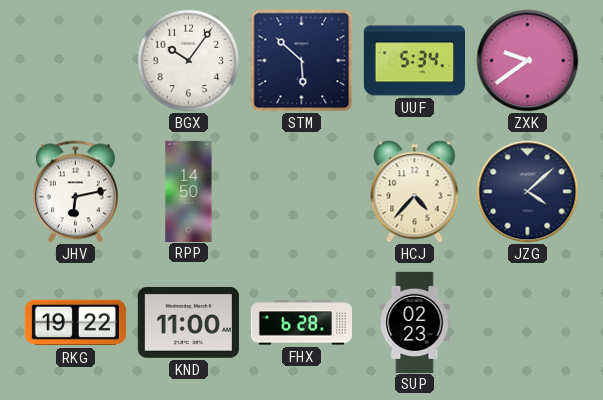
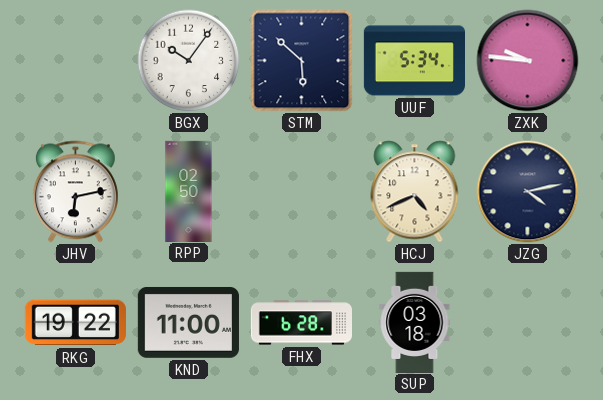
ZXK: 9:39 -> 9:46 (528, 61)
RPP: 14:50 -> 02:50 (189, 191)
HCJ: 4:37 -> 4:41 (415, 192)
JZG: 4:08 -> 4:13 (528, 192)
SUP: 02:23 -> 03:18 (415, 322)
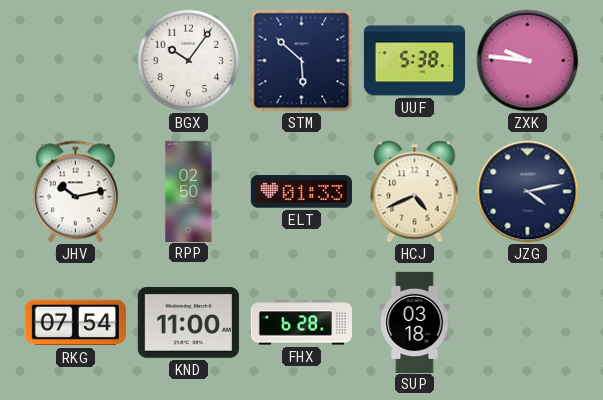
UUF: 5:34 -> 5:38 (414, 61)
JHV: 6:13 -> 10:13 (75, 192)
ELT: none -> 01:33 (301, 192)
RKG: 19:22 -> 07:54 (75, 323)
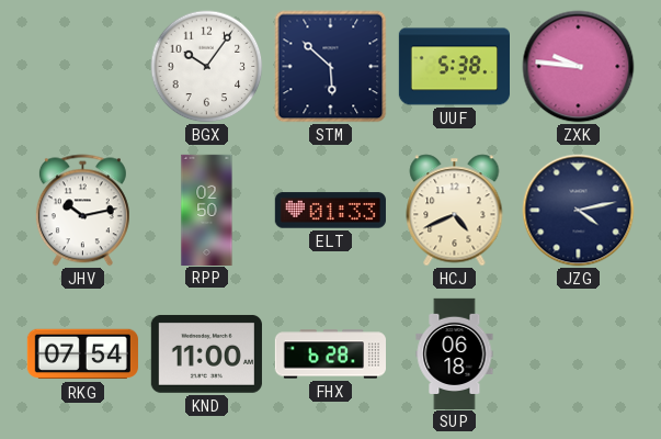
SUP: 03:18 -> 06:18 (455, 353)
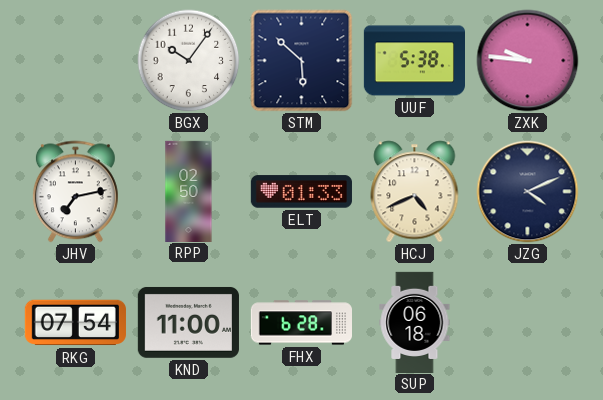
JHV: 10:13 -> 7:13 (75, 192)
JZG: 4:13 -> 4:11 (528, 192)
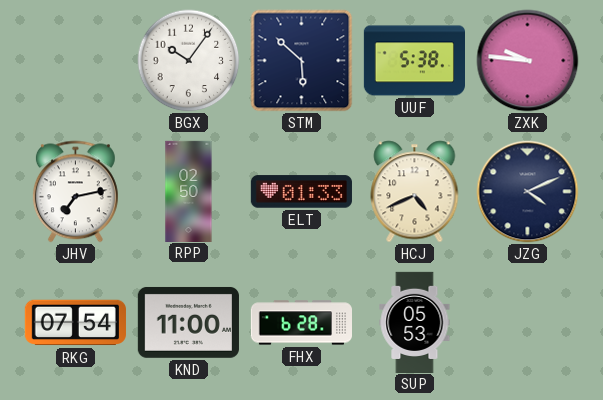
SUP: 06:18 -> 05:53 (415, 322)
